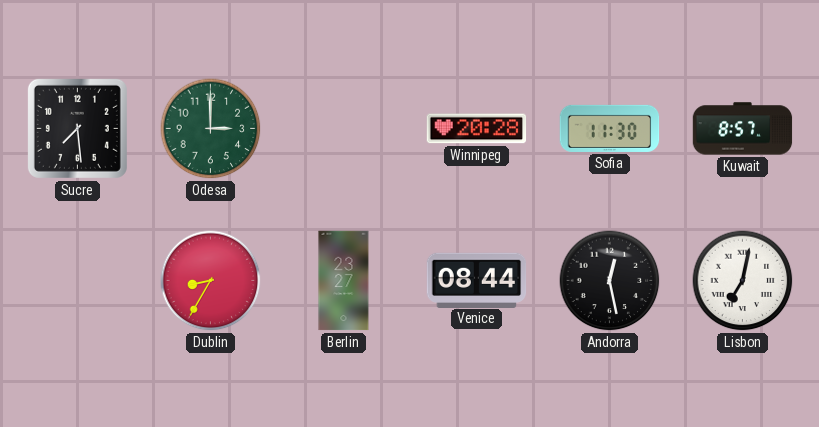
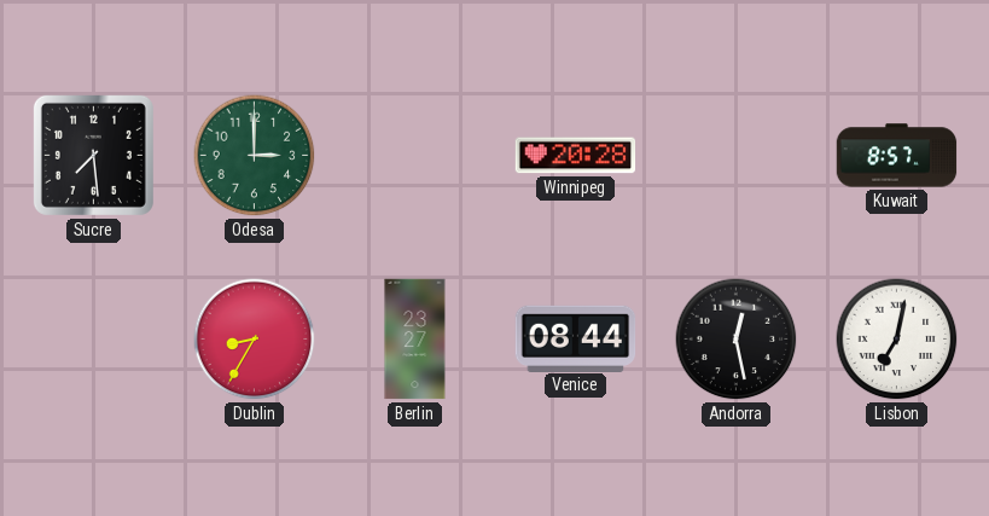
Sofia: 11:30 -> none (610, 128)
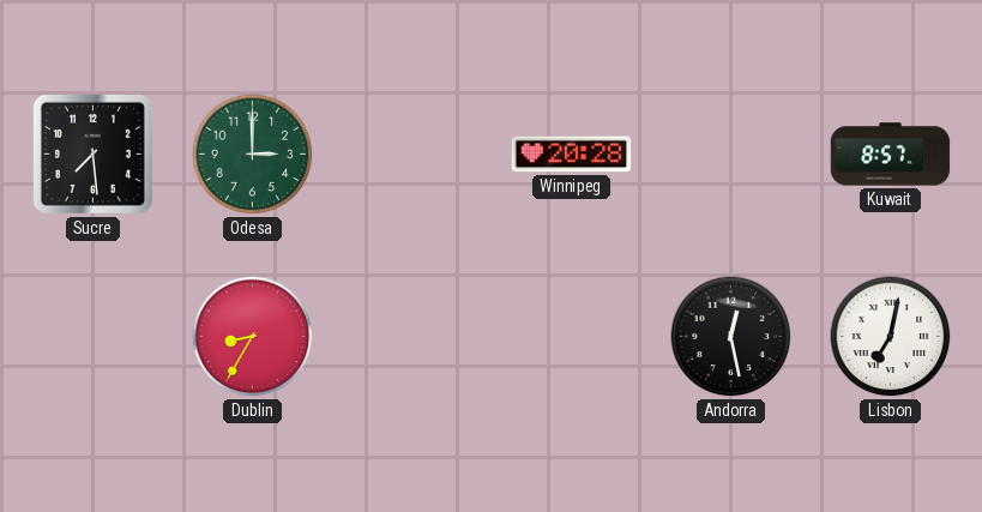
Berlin: 23:27 -> none (415, 340)
Venice: 08:44 -> none (576, 338)
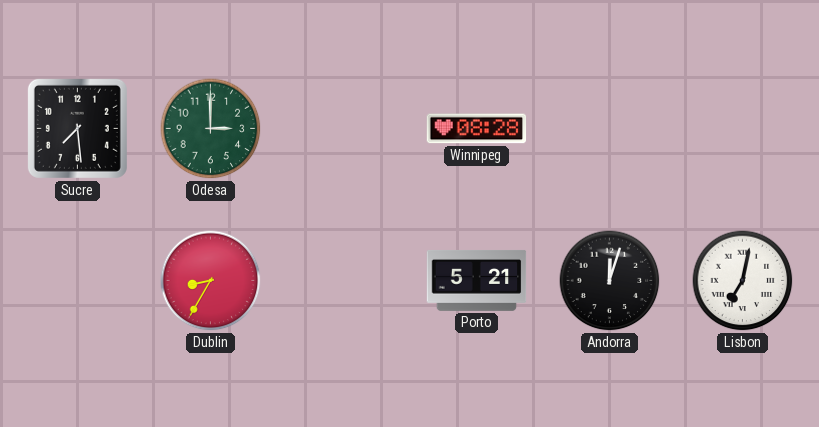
Winnipeg: 20:28 -> 08:28 (477, 129)
Kuwait: 8:57 -> none (891, 155)
Porto: none -> 5:21 (477, 280)
Andorra: 12:28 -> 12:03 (610, 281)
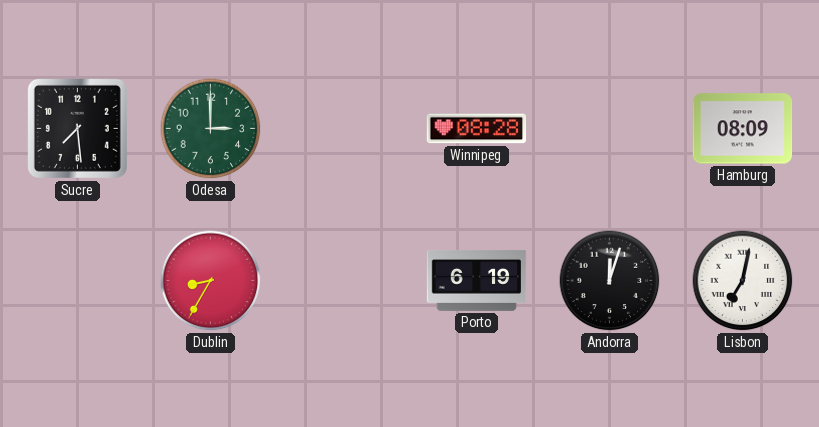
Hamburg: none -> 08:09 (743, 129)
Porto: 5:21 -> 6:19 (477, 280)
